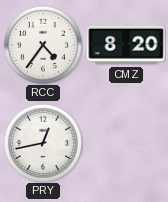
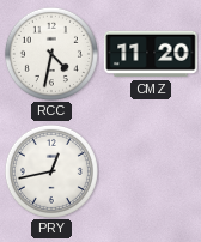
RCC: 4:36 -> 4:32 (51, 54)
CMZ: 8:20 -> 11:20 (151, 54)
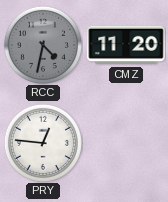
RCC dial: white -> grey (43, 45)
PRY: 12:43 -> 12:46 (43, 143)
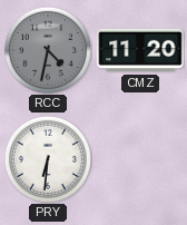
PRY: 12:46 -> 6:31 (48, 159)
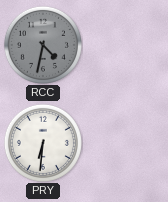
CMZ: 11:20 -> none (140, 50)
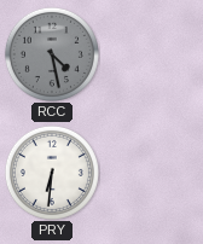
RCC: 4:32 -> 4:28 (52, 54)
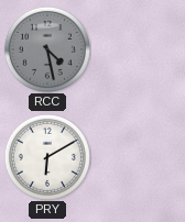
PRY: 6:31 -> 6:10 (47, 157)
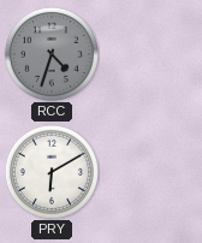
RCC: 4:28 -> 4:33 (52, 54)
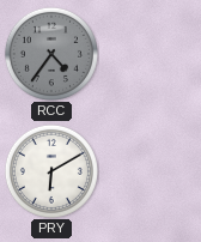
RCC: 4:33 -> 4:36 (51, 54)
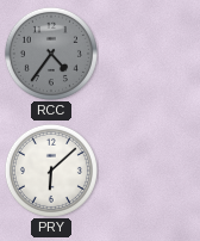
PRY: 6:10 -> 6:08 (51, 171)
